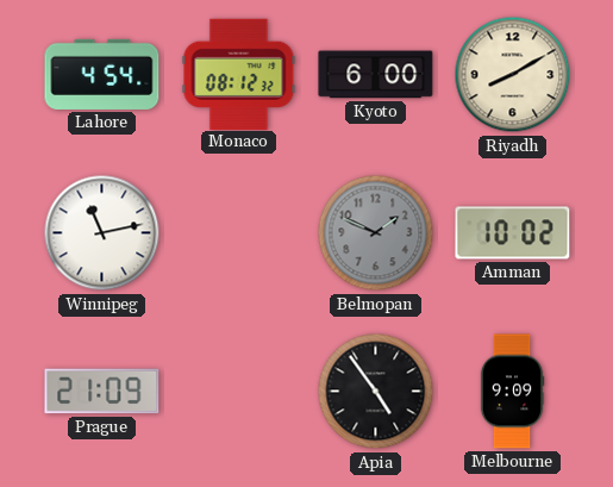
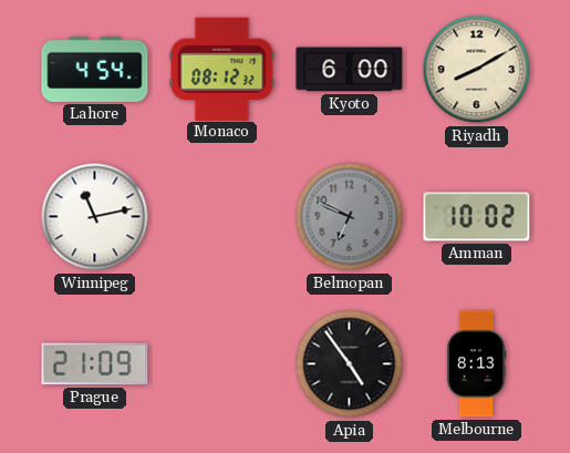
Belmopan: 1:49 -> 6:49 (350, 217)
Melbourne: 9:09 -> 8:13 (476, 364)
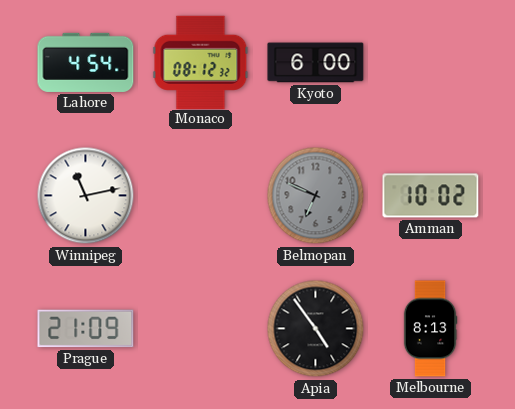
Riyadh: 8:10 -> none (477, 70)
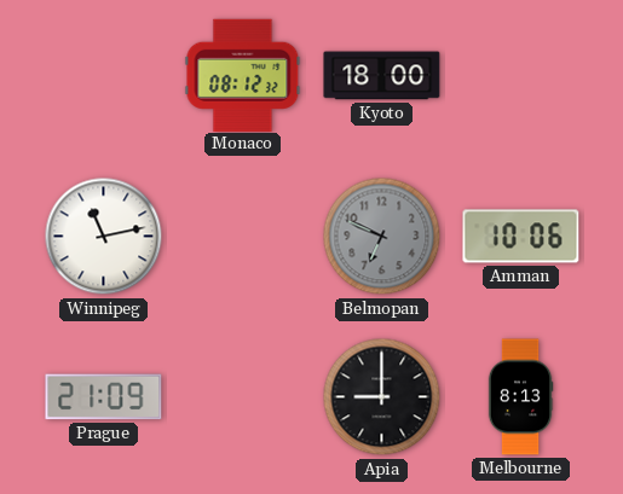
Lahore: 4:54 -> none (86, 62)
Kyoto: 6:00 -> 18:00 (382, 76)
Amman: 10:02 -> 10:06 (521, 237)
Apia: 4:54 -> 9:00 (382, 397)
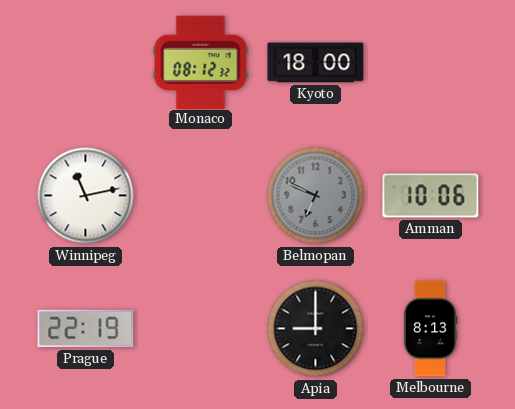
Prague: 21:09 -> 22:19 (86, 329)
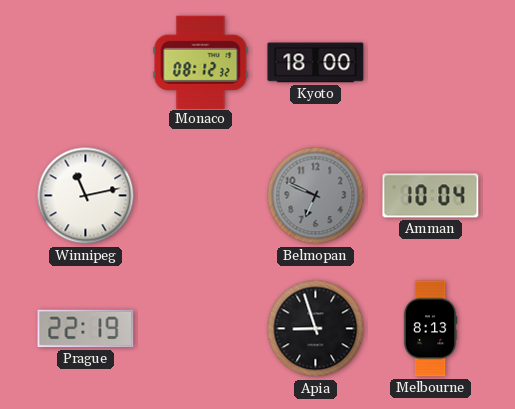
Amman: 10:06 -> 10:04 (431, 196)
Apia: 9:00 -> 8:57 (316, 329)
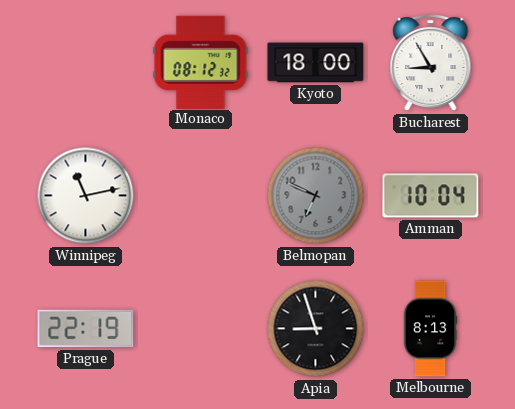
Bucharest: none -> 8:55 (431, 63)
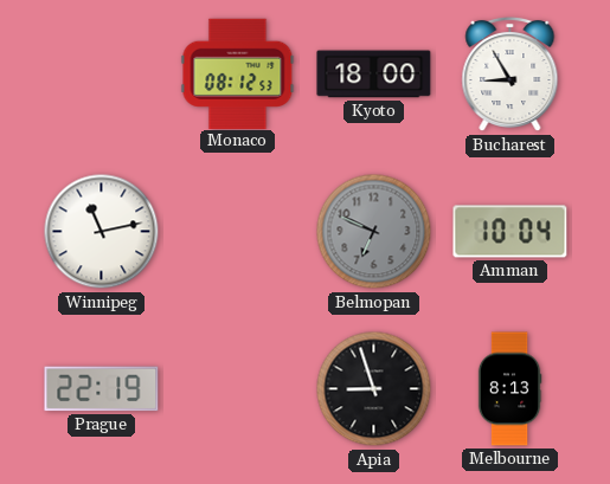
Monaco: 08:12:32 -> 08:12:53 (238, 73)
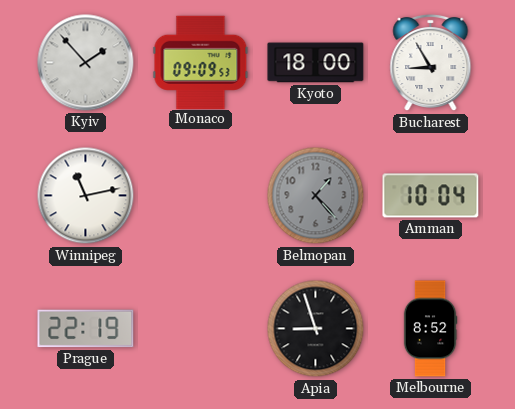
Kyiv: none -> 1:53 (86, 63)
Monaco: 08:12 -> 09:09 (201, 62)
Belmopan: 6:49 -> 1:23 (316, 196)
Melbourne: 8:13 -> 8:52 (430, 329)
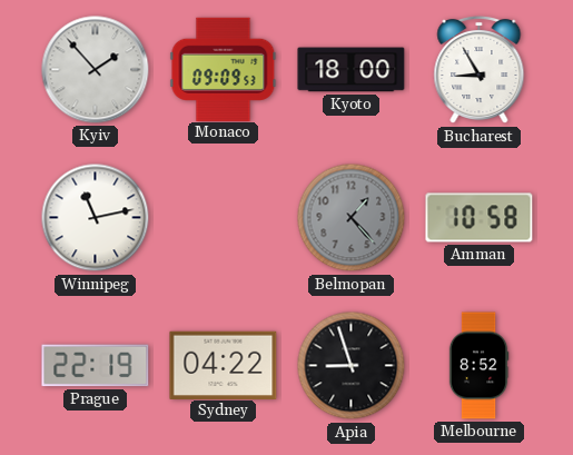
Amman: 10:04 -> 10:58 (480, 218)
Sydney: none -> 04:22 (224, 365)
